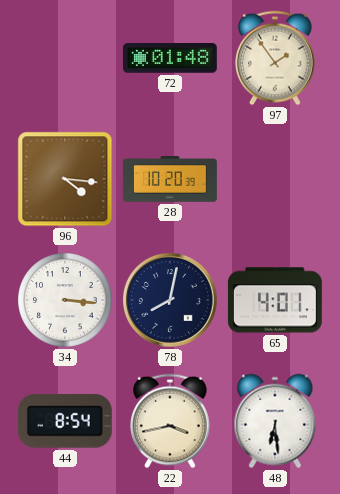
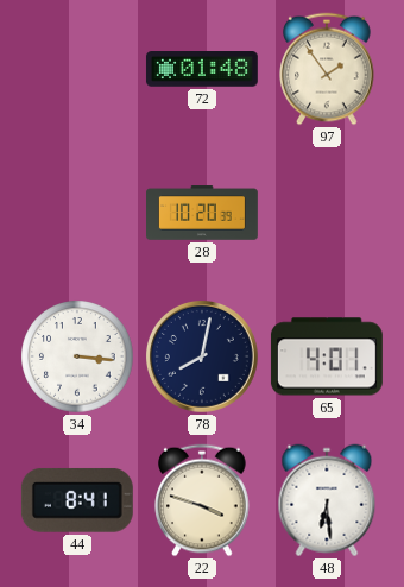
96: 4:16 -> none (65, 179)
44: 8:54 -> 8:41 (77, 500)
22: 3:43 -> 3:48 (202, 500)
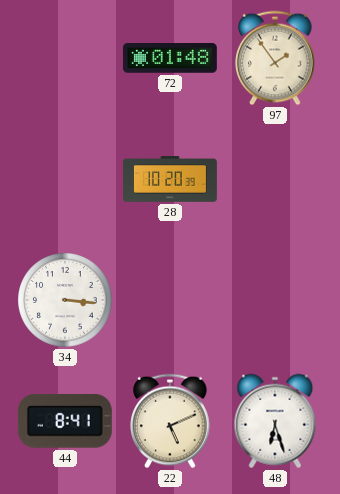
78: 8:02 -> none (203, 358)
65: 4:01 -> none (327, 356)
22: 3:48 -> 5:11 (170, 421)
48: 6:29 -> 6:27 (275, 421)
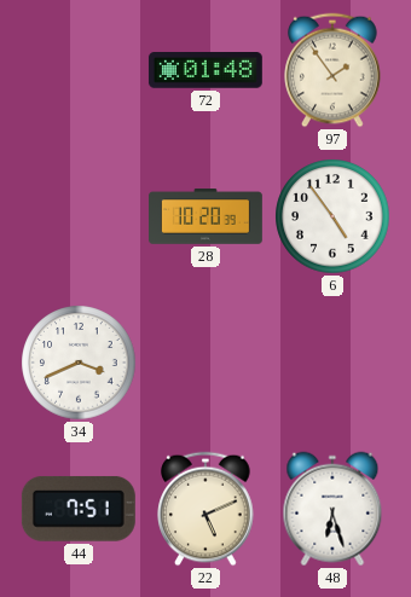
6: none -> 4:54 (332, 216)
34: 3:16 -> 3:41 (79, 363)
44: 8:41 -> 7:51 (79, 509)
